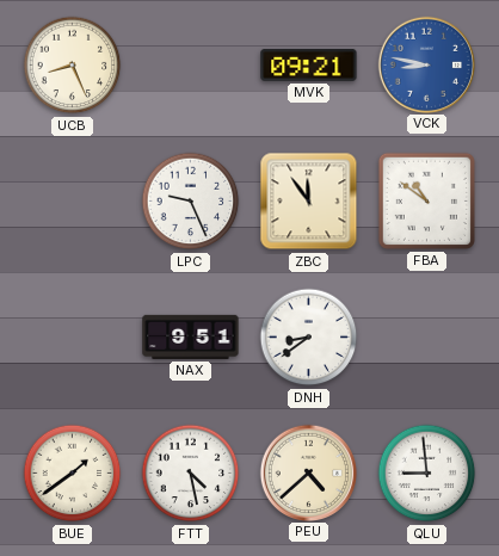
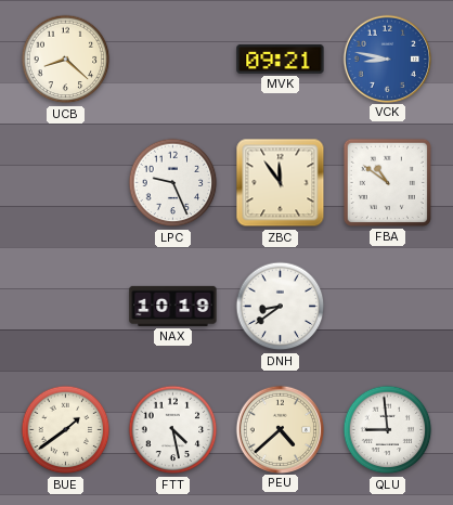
UCB: 8:26 -> 8:22 (66, 60)
NAX: 9:51 -> 10:19 (173, 306)
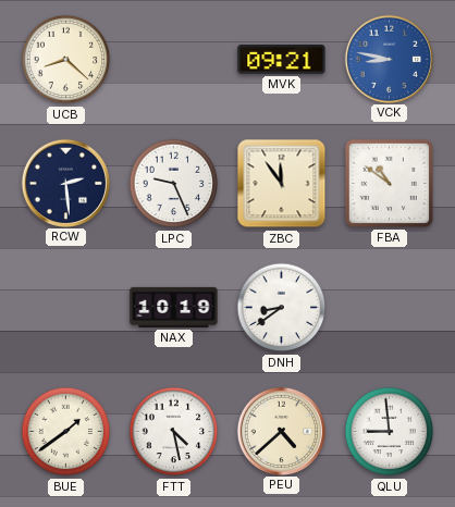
RCW: none -> 2:29 (65, 183)
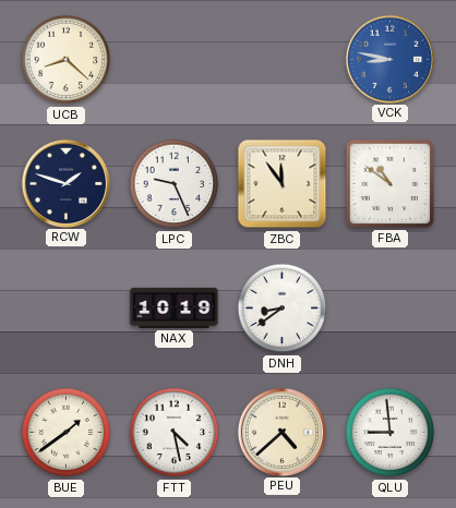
MVK: 09:21 -> none (282, 59)
RCW: 2:29 -> 1:48 (65, 183)
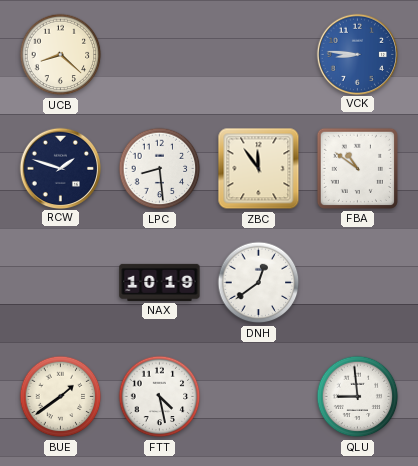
VCK: 8:47 -> 8:46 (357, 54)
LPC: 9:26 -> 8:29 (160, 169)
DNH: 8:39 -> 12:39 (259, 283)
PEU: 4:38 -> none (281, 432)
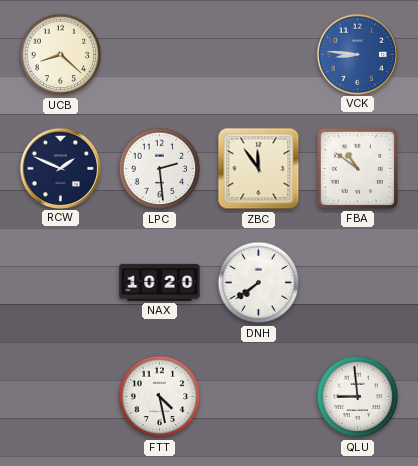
RCW: 1:48 -> 1:49 (60, 168)
LPC: 8:29 -> 2:29 (160, 169)
NAX: 10:19 -> 10:20 (160, 282)
DNH: 12:39 -> 7:39 (259, 283)
BUE: 1:39 -> none (61, 397)
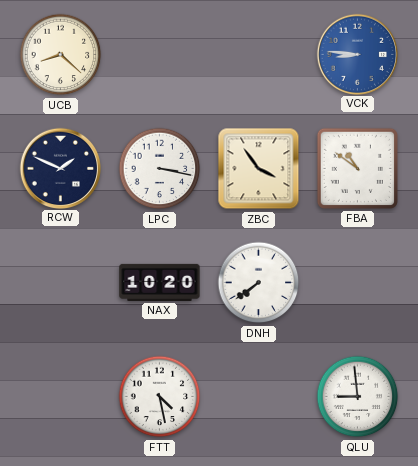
LPC: 2:29 -> 3:17 (160, 169)
ZBC: 11:54 -> 3:54 (259, 169)
